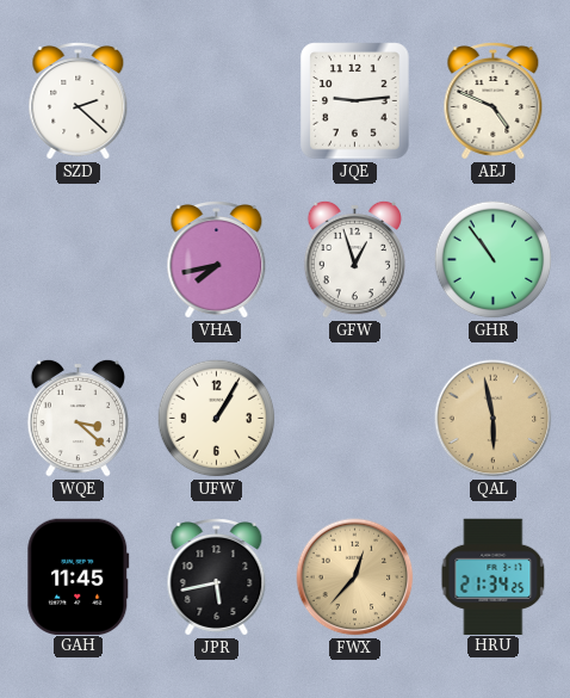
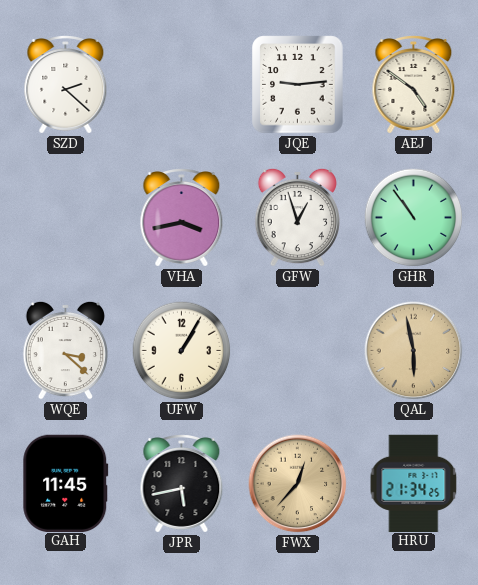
AEJ: 4:49 -> 4:51 (414, 85)
VHA: 7:43 -> 3:43 (182, 218)
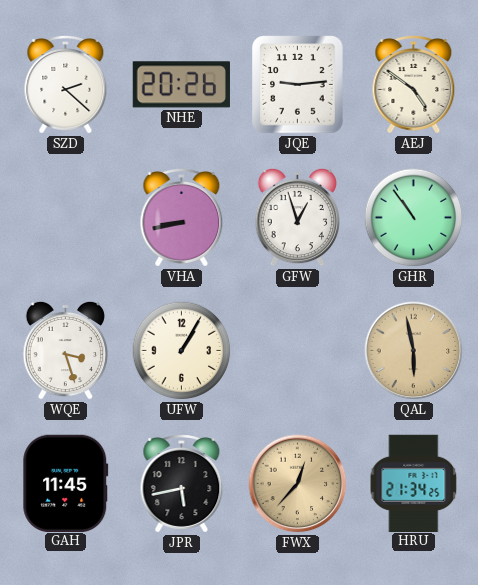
NHE: none -> 20:26 (181, 85)
VHA: 3:43 -> 8:43 (182, 218)
WQE: 3:22 -> 3:27 (65, 350)
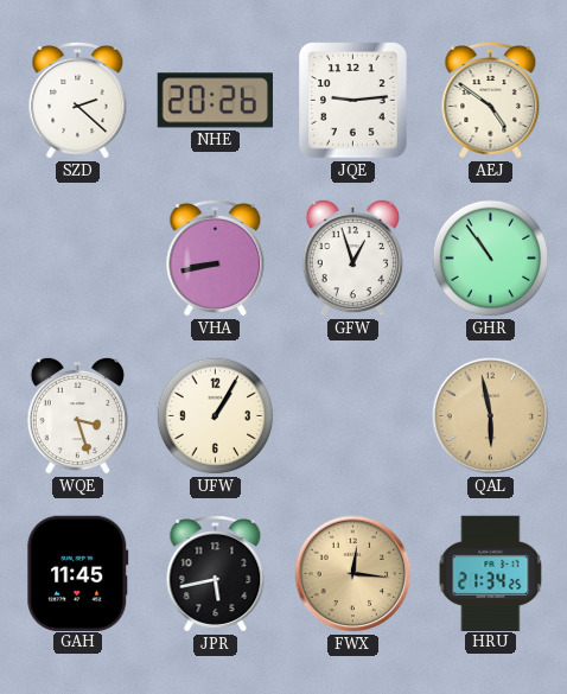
FWX: 12:37 -> 12:16 (353, 574)
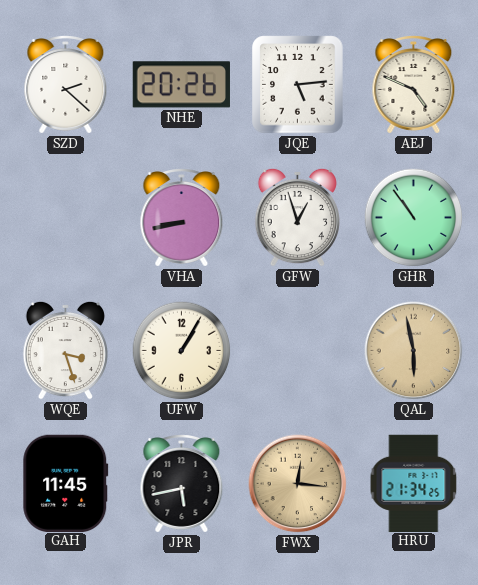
JQE: 9:14 -> 5:14 (298, 85)
AEJ: 4:51 -> 4:49 (414, 85)
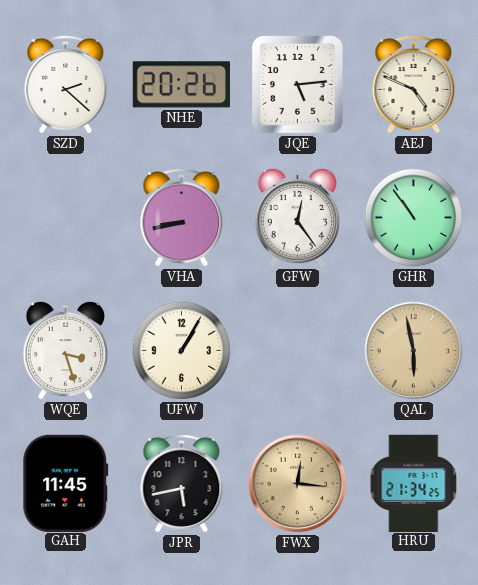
GFW: 12:57 -> 12:24 (297, 217)
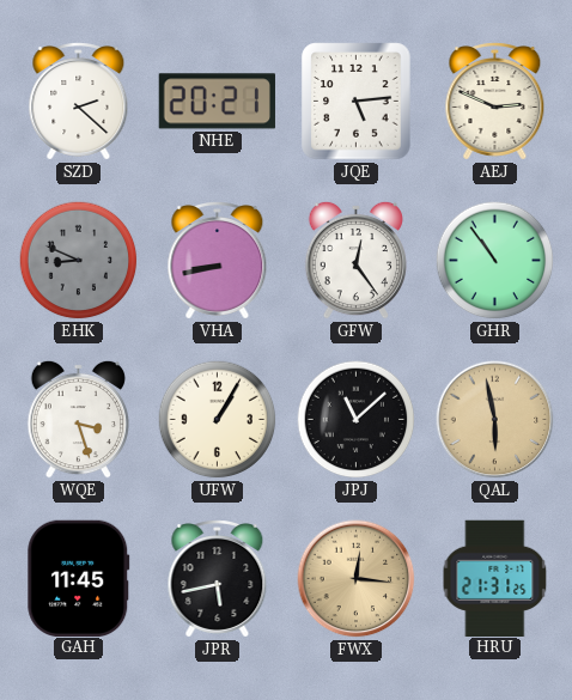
NHE: 20:26 -> 20:21 (217, 102)
AEJ: 4:49 -> 2:49 (495, 102)
EHK: none -> 8:49 (79, 261)
JPJ: none -> 11:08 (357, 420)
HRU: 21:34 -> 21:31 (495, 578)
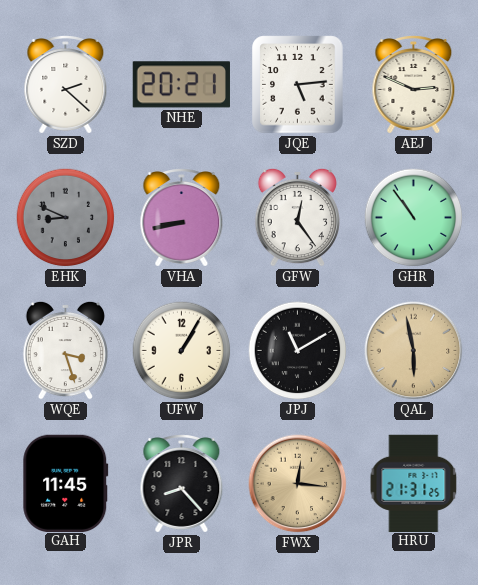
JPJ: 11:08 -> 11:10 (298, 351)
JPR: 5:43 -> 8:23 (182, 484)
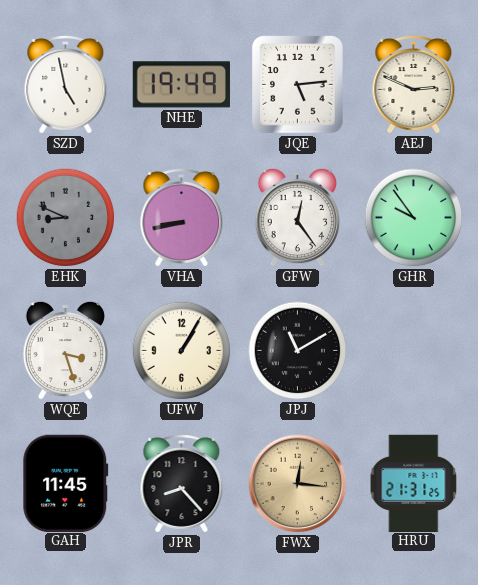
SZD: 2:22 -> 4:58 (66, 85)
NHE: 20:21 -> 19:49 (181, 85)
GHR: 10:54 -> 9:54 (414, 218)
QAL: 5:58 -> none (414, 351)
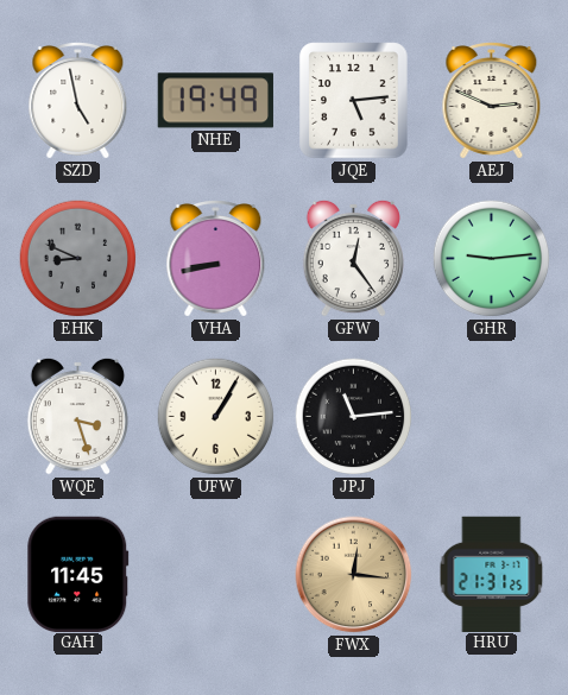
GHR: 9:54 -> 9:14 (492, 259)
JPJ: 11:10 -> 11:14 (354, 417)
JPR: 8:23 -> none (182, 484)
